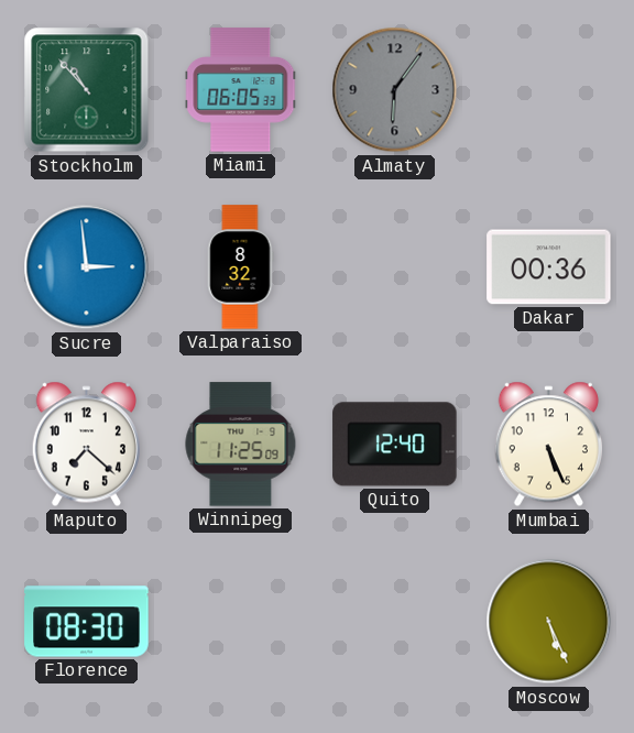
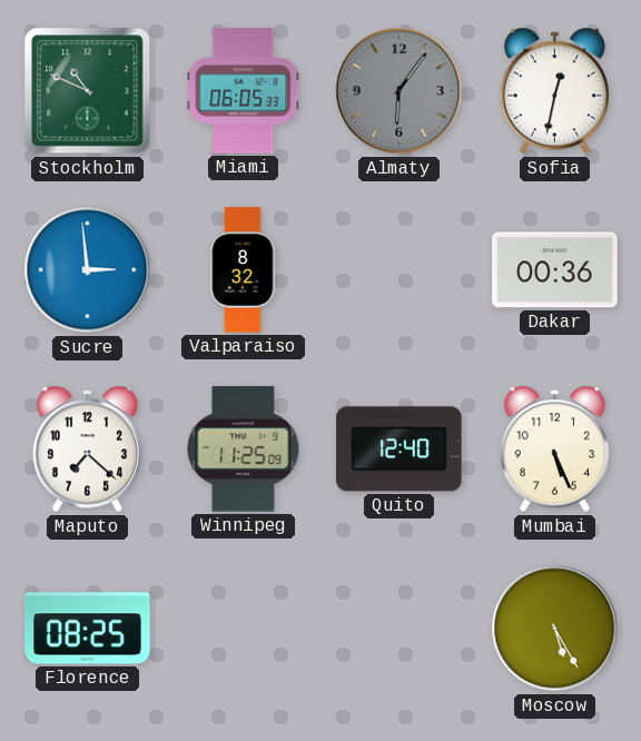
Stockholm: 10:53 -> 10:49 (88, 91)
Sofia: none -> 12:32 (554, 91)
Florence: 08:30 -> 08:25 (88, 629)
Moscow: 5:26 -> 5:25 (555, 629)
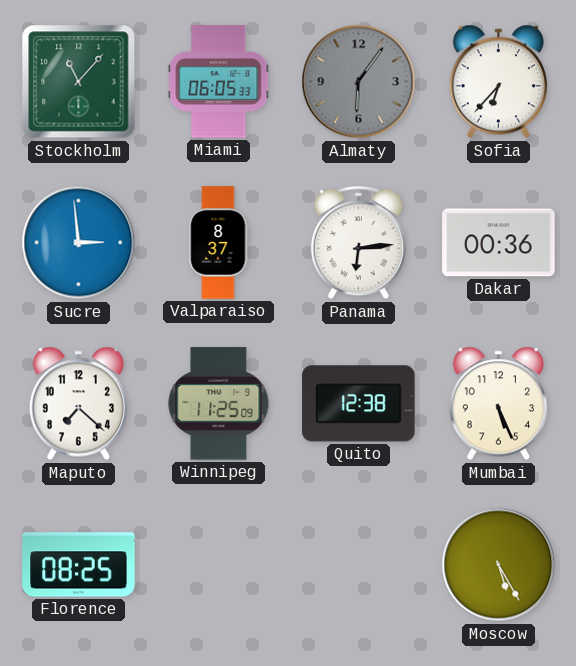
Stockholm: 10:49 -> 11:07 (79, 82)
Sofia: 12:32 -> 6:37 (498, 82)
Valparaiso: 8:32 -> 8:37 (219, 243)
Panama: none -> 6:14 (358, 243)
Quito: 12:40 -> 12:38 (359, 404)
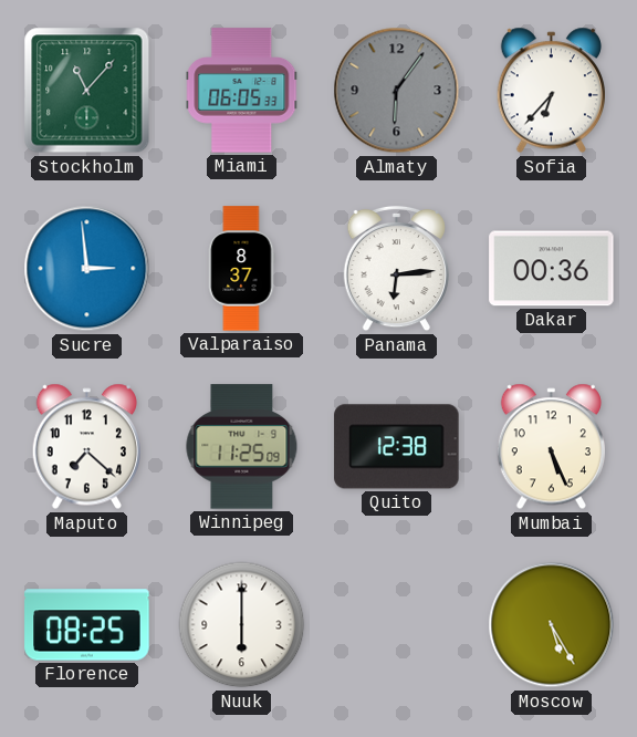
Nuuk: none -> 6:00 (242, 625)
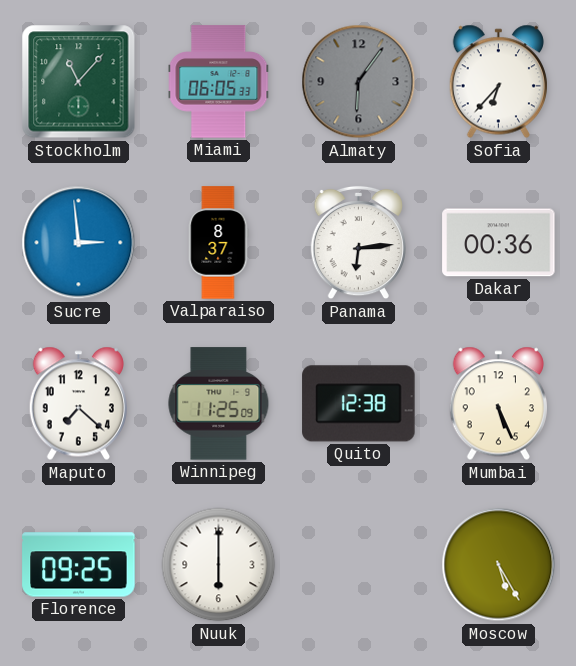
Florence: 08:25 -> 09:25 (79, 565)
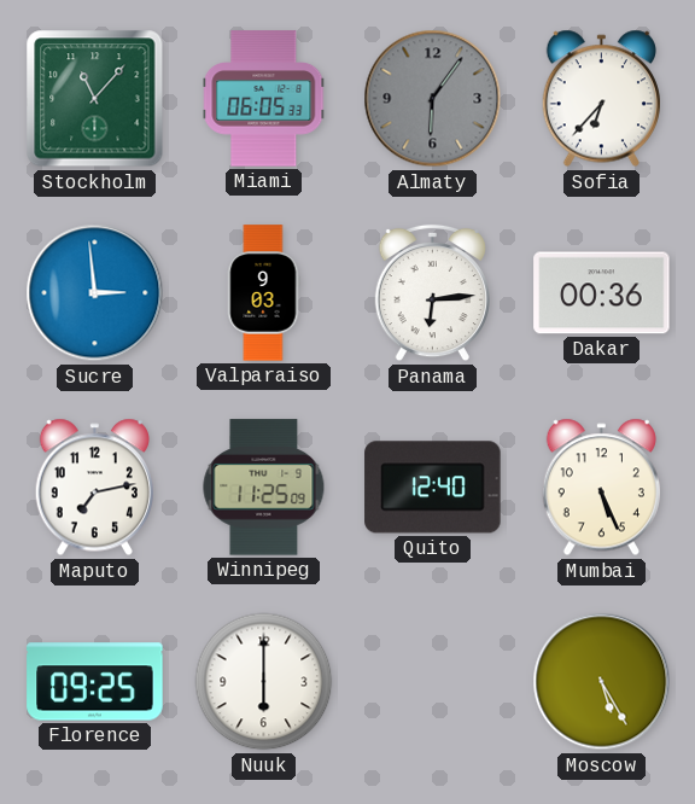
Valparaiso: 8:37 -> 9:03 (264, 293)
Maputo: 7:22 -> 7:13 (94, 488)
Quito: 12:38 -> 12:40 (433, 488)
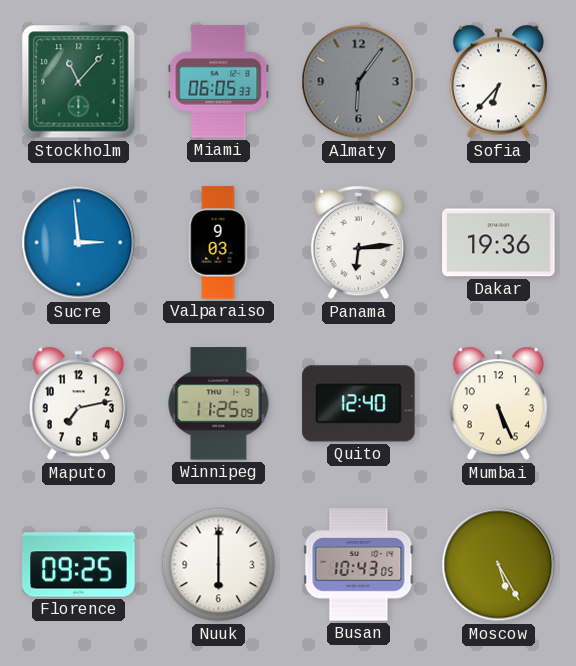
Dakar: 00:36 -> 19:36 (499, 243)
Busan: none -> 10:43 (359, 565)
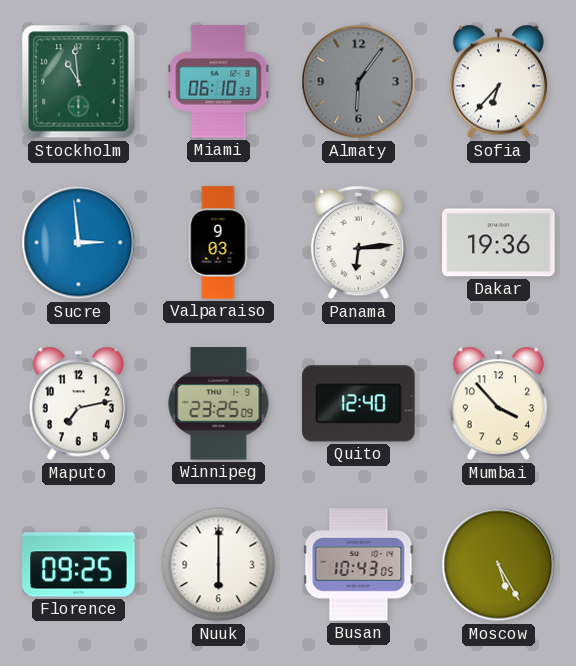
Stockholm: 11:07 -> 10:59 (79, 82)
Miami: 06:05 -> 06:10 (219, 82)
Winnipeg: 11:25 -> 23:25 (219, 404)
Mumbai: 5:26 -> 3:53 (498, 404)
